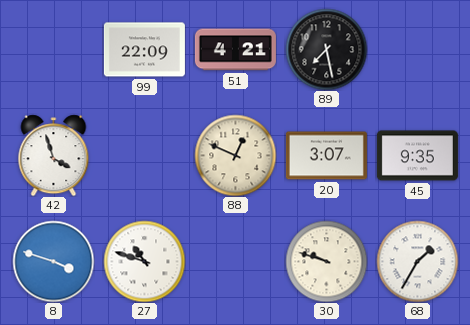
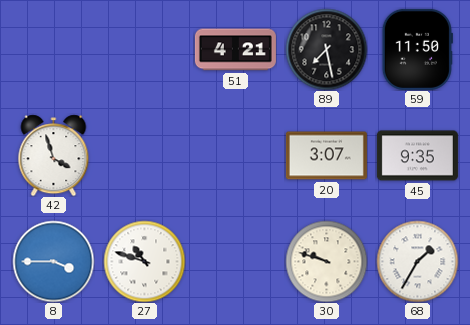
99: 22:09 -> none (144, 50)
59: none -> 11:50 (417, 49)
88: 12:49 -> none (235, 155)
8: 3:48 -> 3:45 (53, 261)
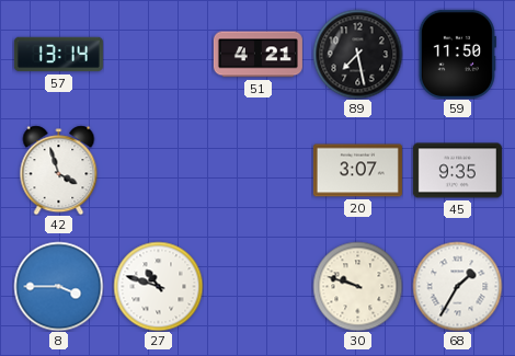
57: none -> 13:14 (58, 55)
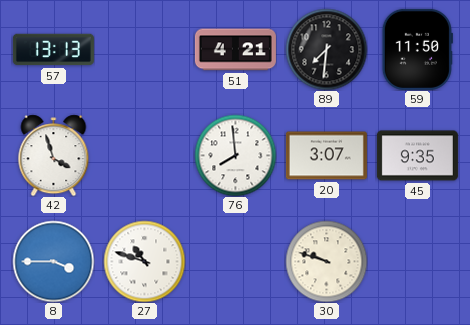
57: 13:14 -> 13:13 (53, 50)
89: 7:28 -> 7:31 (326, 49)
76: none -> 7:59 (235, 155)
68: 1:35 -> none (457, 286)
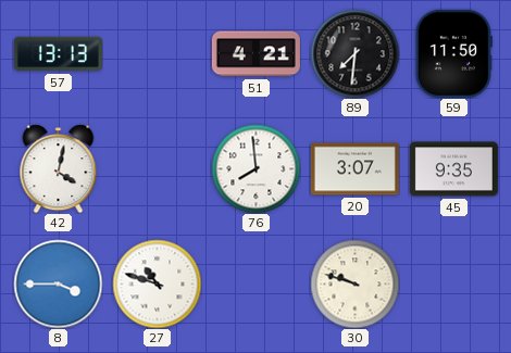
42: 3:57 -> 4:02 (59, 168)
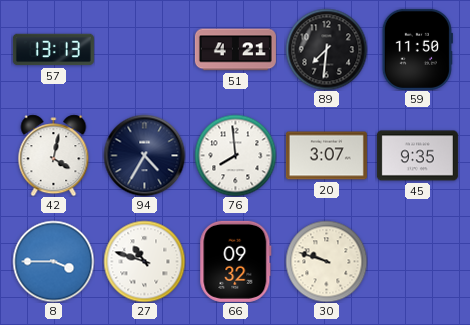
94: none -> 4:35 (144, 155)
66: none -> 09:32 (236, 261)
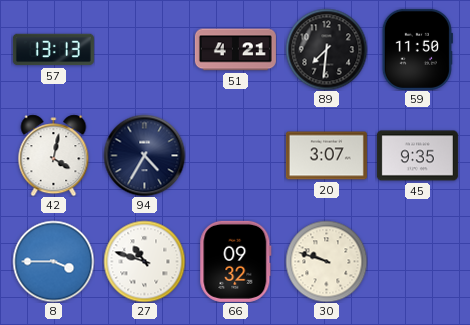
76: 7:59 -> none (235, 155)
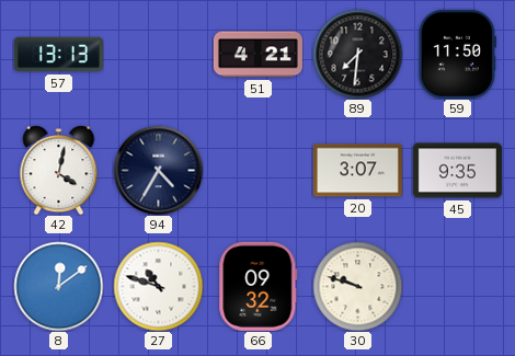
8: 3:45 -> 12:09 (58, 286)
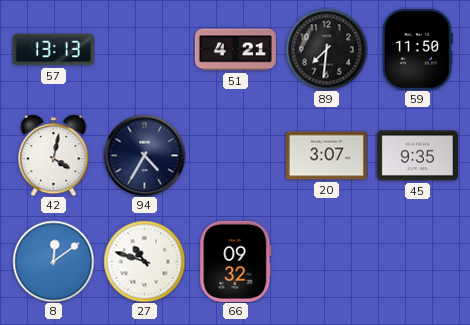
30: 9:48 -> none (357, 286)
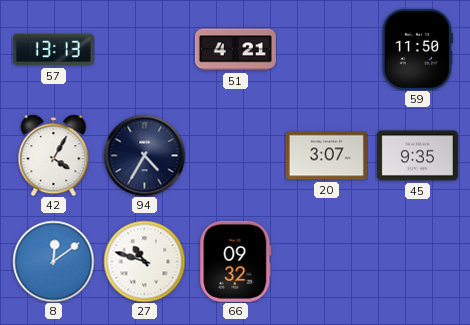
89: 7:31 -> none (326, 49)
42: 4:02 -> 4:05 (54, 155)
